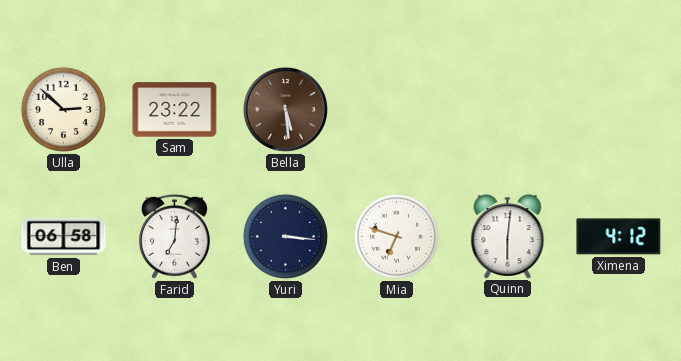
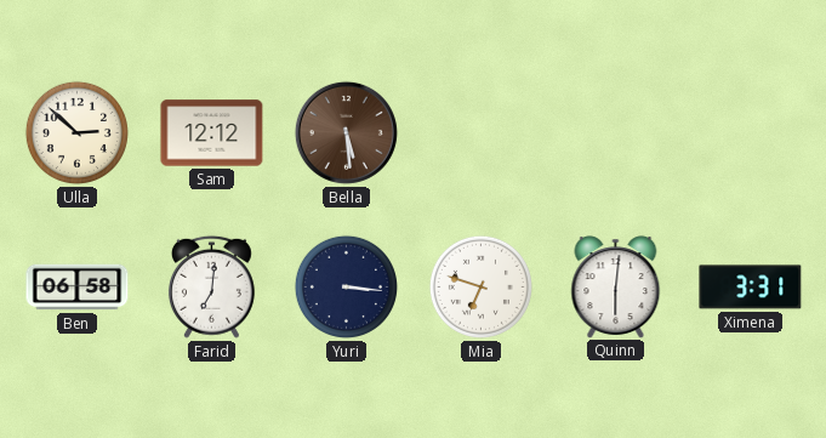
Sam: 23:22 -> 12:12 (212, 133)
Ximena: 4:12 -> 3:31 (751, 288)
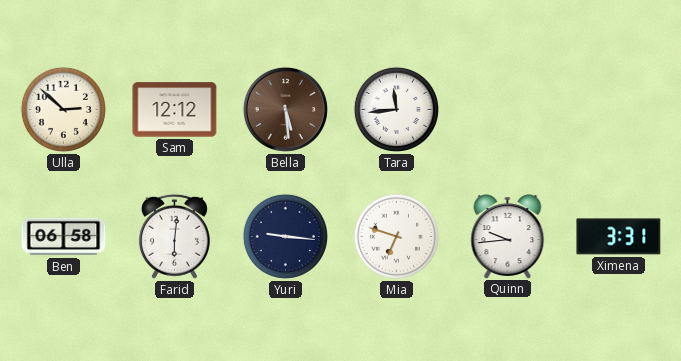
Tara: none -> 11:44 (396, 109)
Farid: 7:01 -> 6:01 (174, 236)
Yuri: 3:16 -> 9:16 (285, 236)
Quinn: 6:01 -> 9:44 (508, 236)
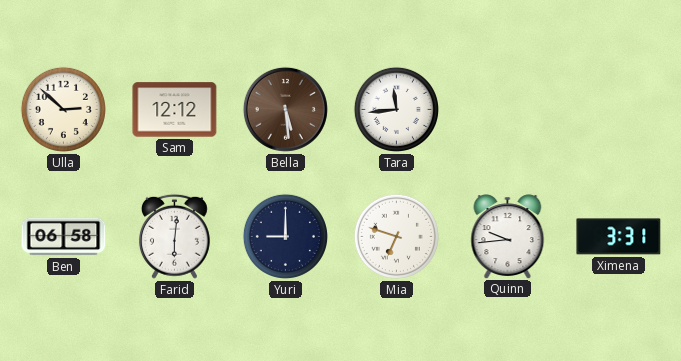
Yuri: 9:16 -> 9:00 (285, 236)
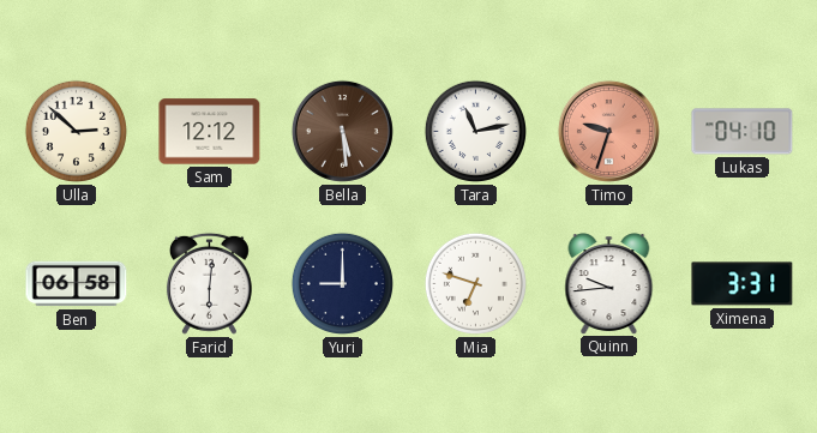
Tara: 11:44 -> 11:13 (475, 131)
Timo: none -> 9:33 (608, 131)
Lukas: none -> 04:10 (743, 132)
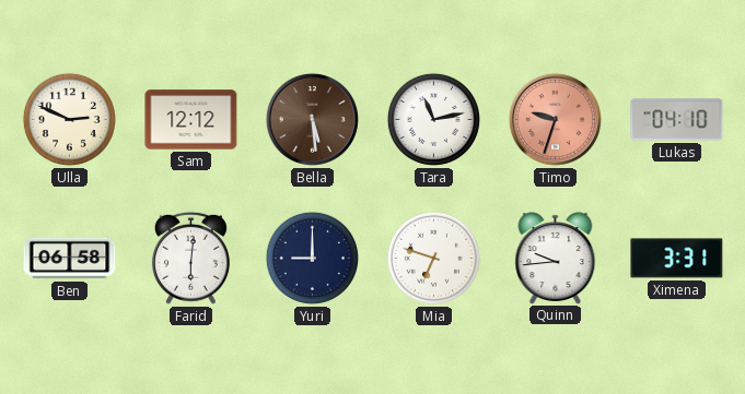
Ulla: 2:52 -> 2:49 (69, 119)
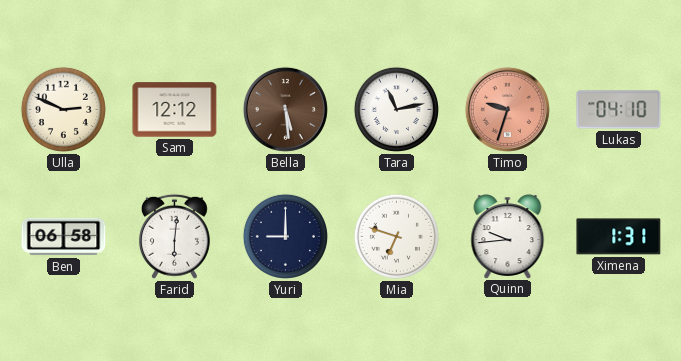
Ximena: 3:31 -> 1:31 (619, 237)
